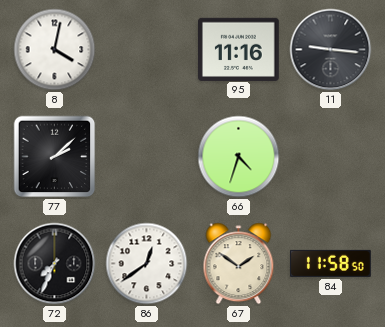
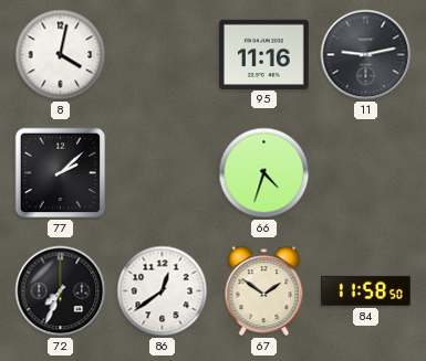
11: 9:16 -> 9:13 (366, 55)
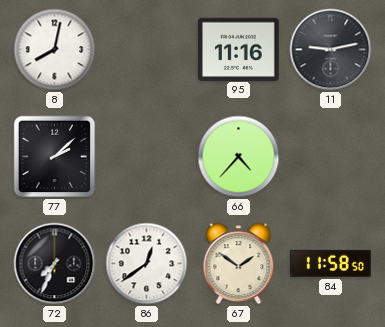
8: 4:02 -> 8:02 (55, 50)
66: 4:33 -> 4:37 (239, 157)
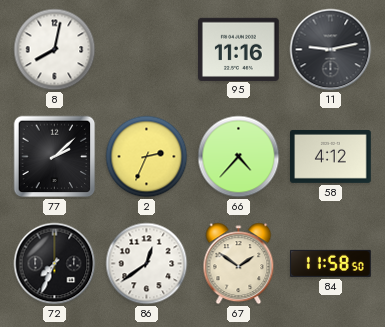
2: none -> 2:34 (147, 157)
58: none -> 4:12 (331, 156)
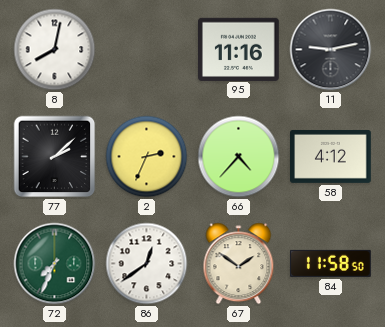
72 dial: black -> green (55, 264)
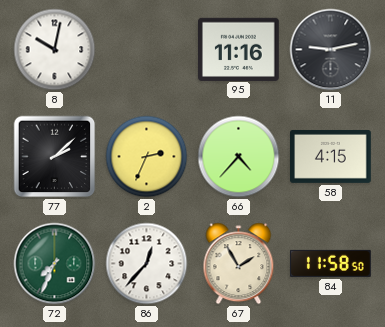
8: 8:02 -> 10:02 (55, 50)
58: 4:12 -> 4:15 (331, 156)
86: 12:39 -> 12:37 (147, 264)
67: 1:51 -> 1:55 (239, 264)
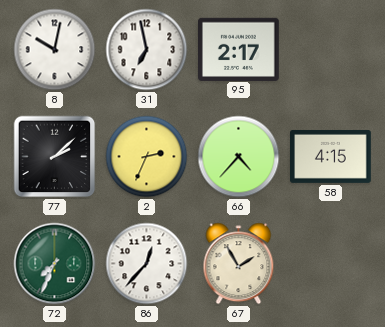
31: none -> 6:58 (147, 50)
95: 11:16 -> 2:17 (239, 49)
11: 9:13 -> none (331, 50)
84: 11:58 -> none (331, 263)
